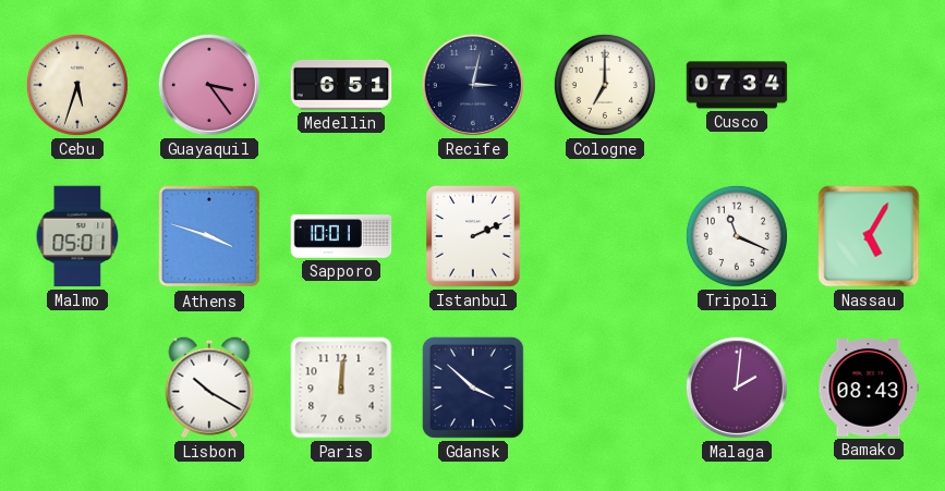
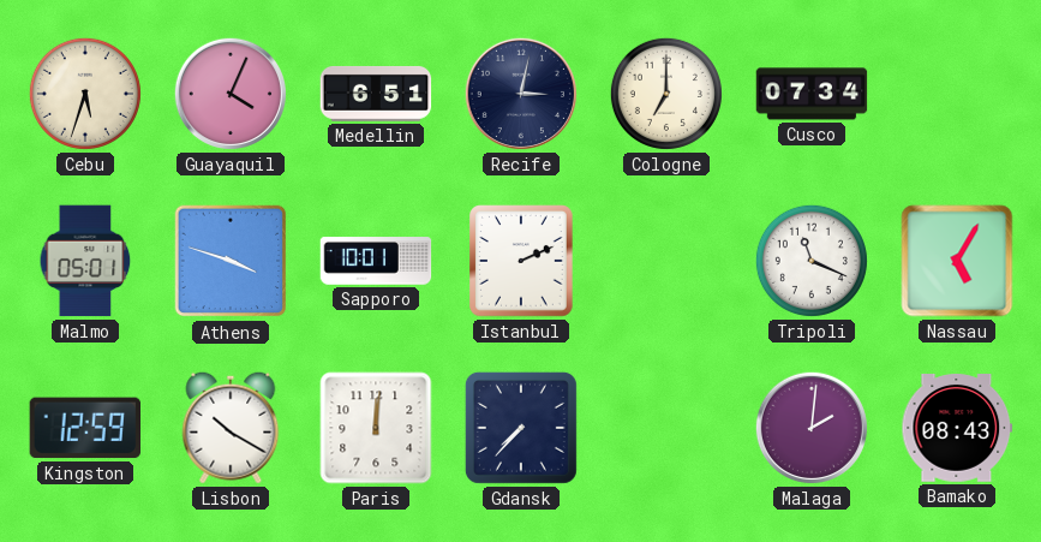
Guayaquil: 3:24 -> 4:04 (231, 94)
Kingston: none -> 12:59 (84, 428)
Gdansk: 3:52 -> 7:37 (521, 428)
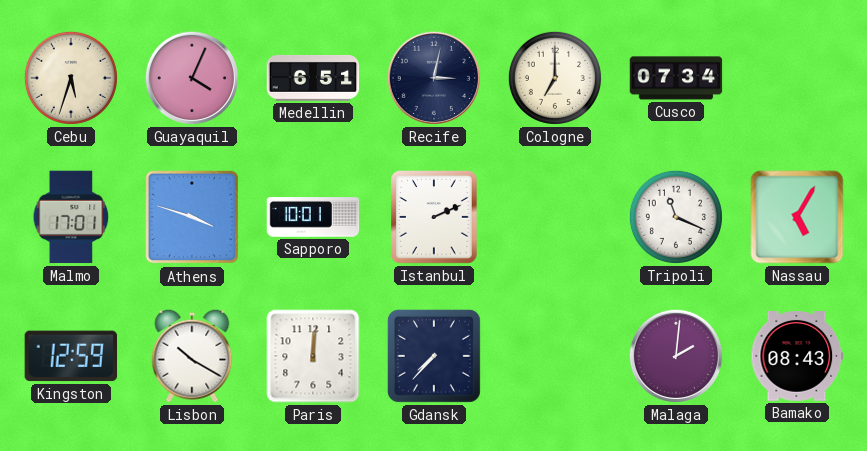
Malmo: 05:01 -> 17:01 (71, 217)
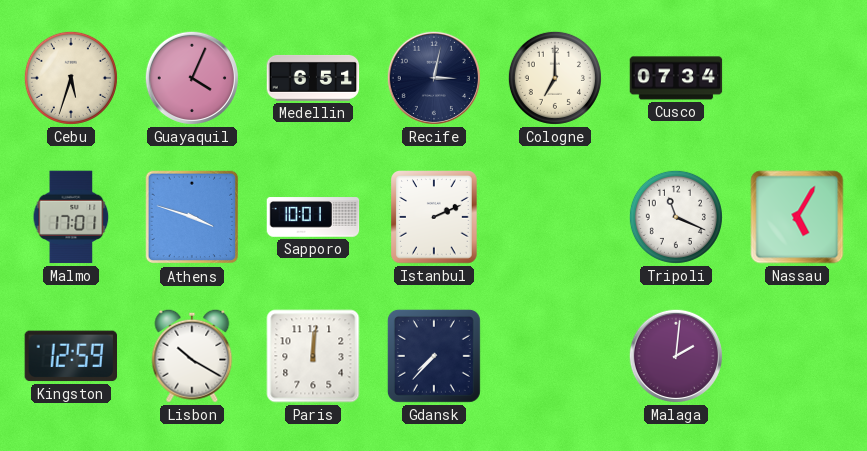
Bamako: 08:43 -> none (797, 357)
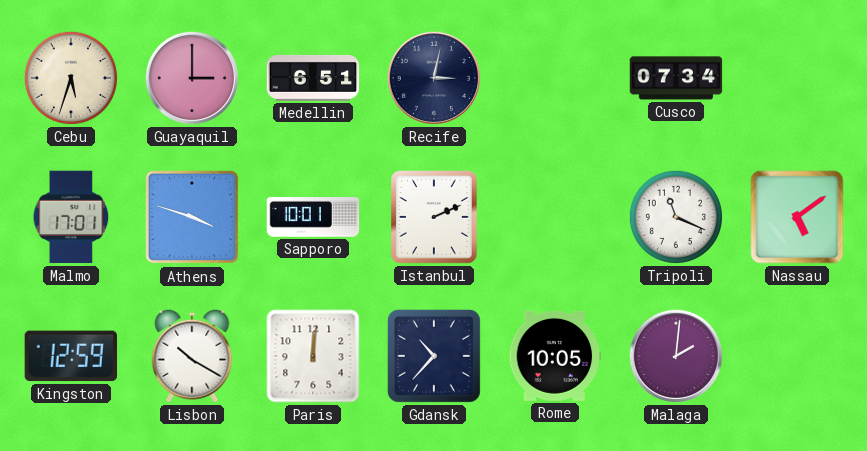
Guayaquil: 4:04 -> 3:00 (192, 78)
Cologne: 7:00 -> none (555, 78)
Nassau: 5:05 -> 5:09 (797, 217)
Gdansk: 7:37 -> 10:37 (434, 356)
Rome: none -> 10:05 (555, 356)
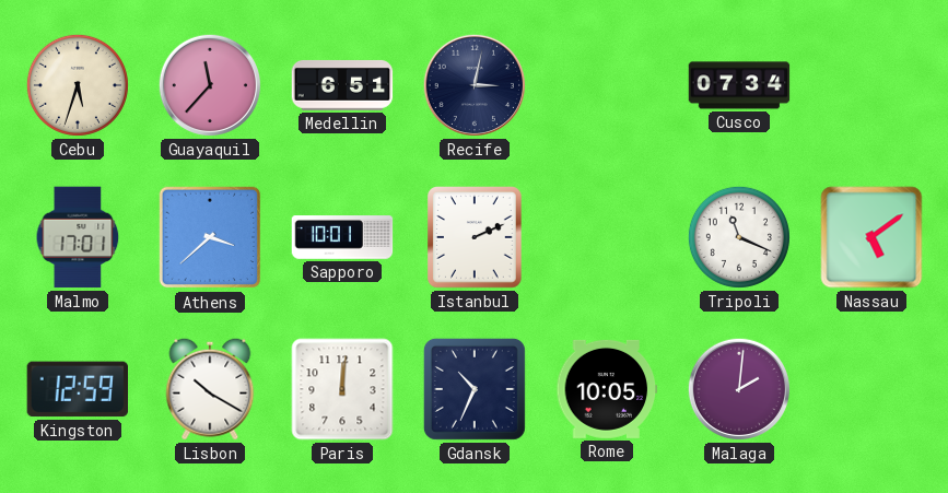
Guayaquil: 3:00 -> 11:37 (210, 85)
Athens: 3:48 -> 3:38 (210, 237)
Gdansk: 10:37 -> 10:34 (475, 389)
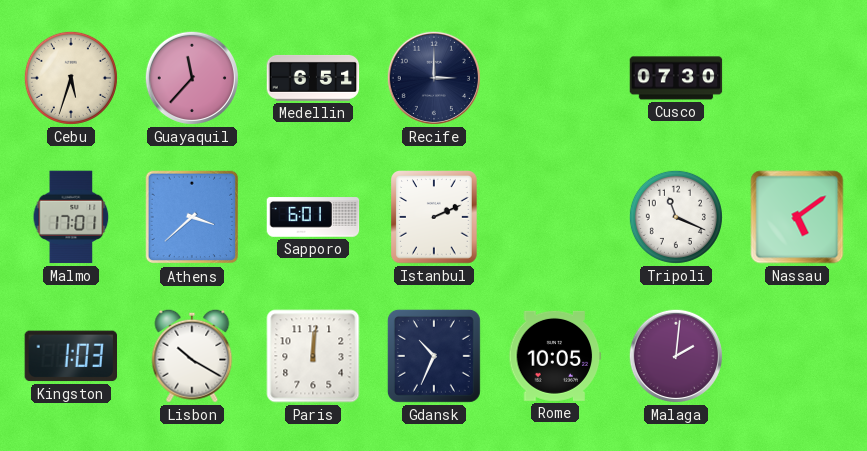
Recife: 3:02 -> 3:00 (434, 78)
Cusco: 07:34 -> 07:30 (676, 78)
Sapporo: 10:01 -> 6:01 (313, 217)
Kingston: 12:59 -> 1:03 (70, 356)
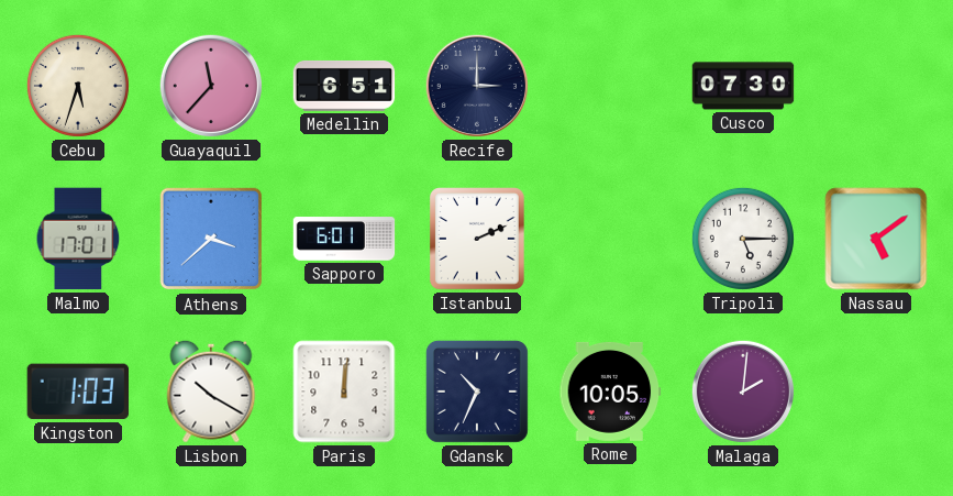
Tripoli: 11:19 -> 5:15 (743, 239)
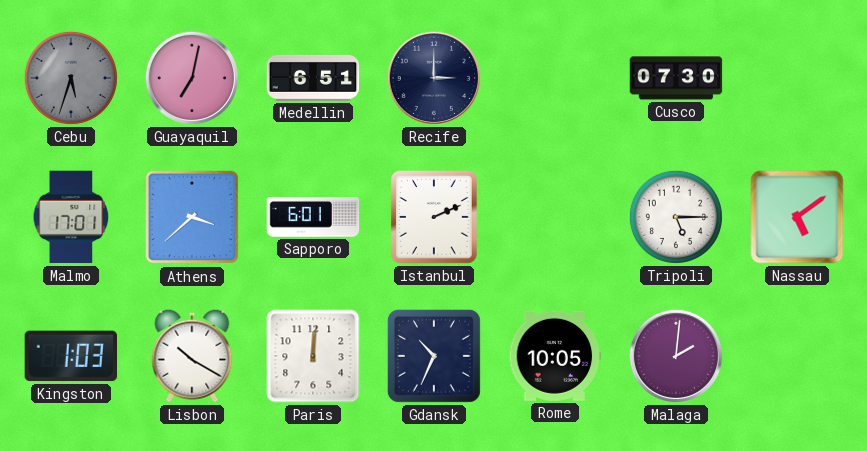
Cebu dial: cream -> grey (71, 78)
Guayaquil: 11:37 -> 7:02 (192, 78)
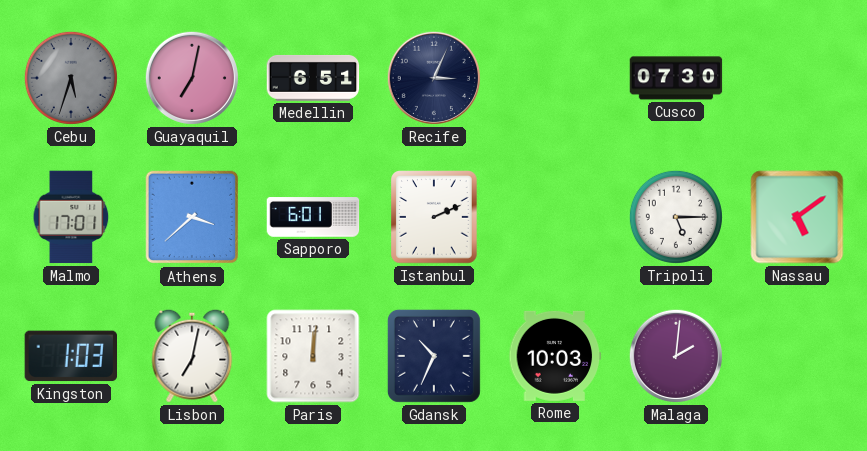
Recife: 3:00 -> 3:04 (434, 78)
Lisbon: 10:20 -> 7:02 (192, 356)
Rome: 10:05 -> 10:03 (555, 356)
